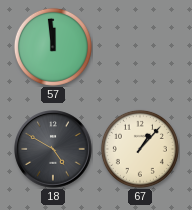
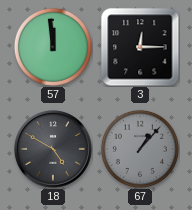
3: none -> 12:15 (140, 47)
67 dial: cream -> grey (140, 149)
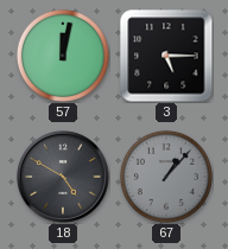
57: 11:59 -> 12:02 (63, 56)
3: 12:15 -> 5:15 (166, 56)
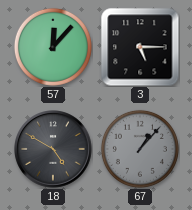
57: 12:02 -> 12:07 (53, 47)
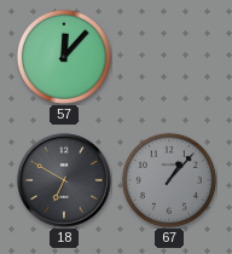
3: 5:15 -> none (140, 47)
18: 4:50 -> 6:50 (64, 180)
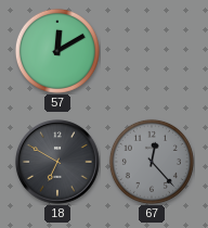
57: 12:07 -> 12:10 (57, 51)
67: 1:07 -> 12:23 (152, 162)
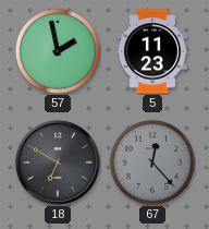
57: 12:10 -> 1:58 (58, 51)
5: none -> 11:23 (152, 51)
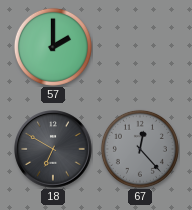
57: 1:58 -> 2:00 (53, 47)
5: 11:23 -> none (152, 51)
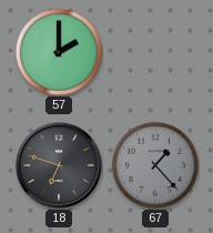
18: 6:50 -> 6:48 (59, 165)
67: 12:23 -> 1:23 (155, 165)
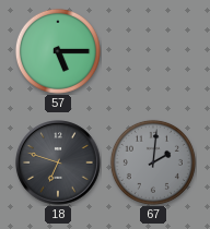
57: 2:00 -> 5:15 (58, 51)
67: 1:23 -> 2:01 (153, 162)
